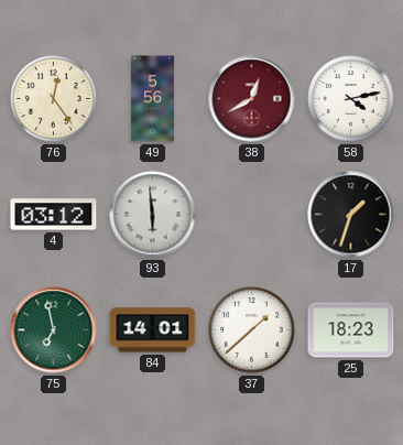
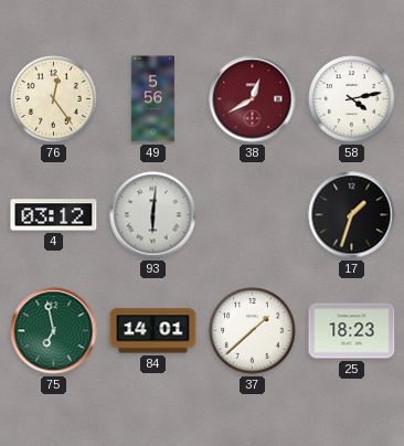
93: 5:59 -> 6:01 (153, 215)
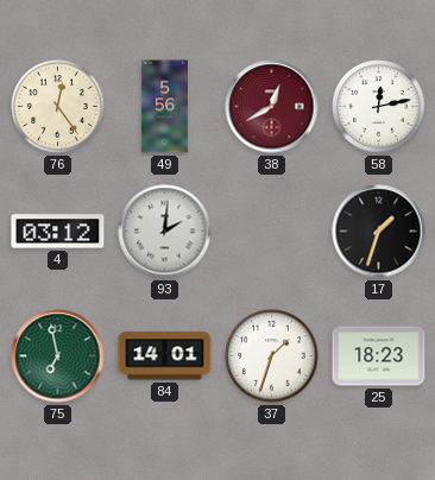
58: 4:13 -> 12:13 (379, 107)
93: 6:01 -> 2:01 (165, 232)
37: 1:38 -> 1:33 (272, 356)
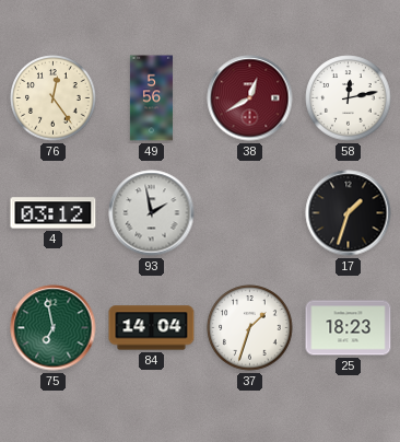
93: 2:01 -> 1:58 (152, 213)
84: 14:01 -> 14:04 (152, 328)
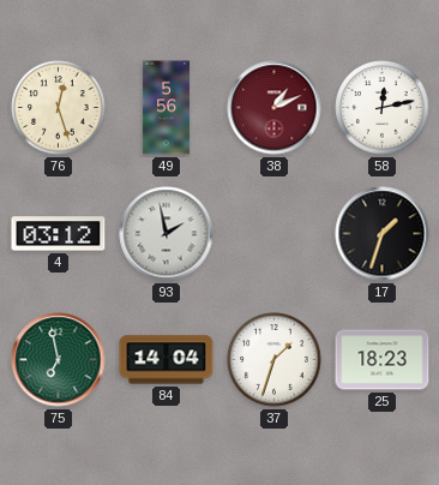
76: 12:24 -> 12:27 (59, 108)
38: 12:40 -> 1:11 (275, 108)
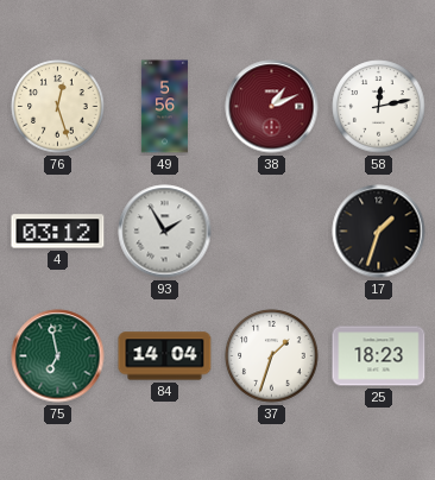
93: 1:58 -> 1:55 (165, 232)
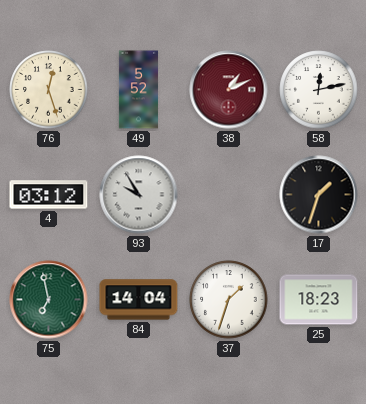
49: 5:56 -> 5:52 (138, 90)
93: 1:55 -> 9:55 (139, 195)
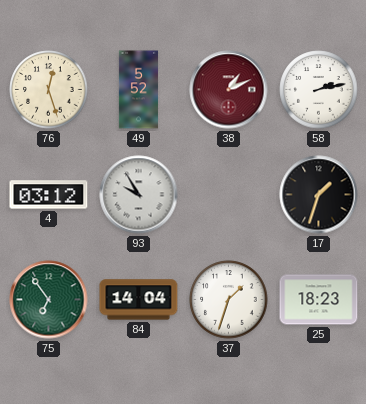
58: 12:13 -> 2:13 (319, 90)
75: 6:58 -> 6:54 (49, 300)
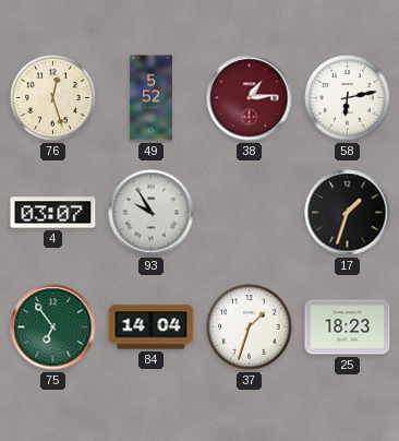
38: 1:11 -> 1:14 (250, 98)
58: 2:13 -> 6:13 (348, 98)
4: 03:12 -> 03:07 (53, 213)
